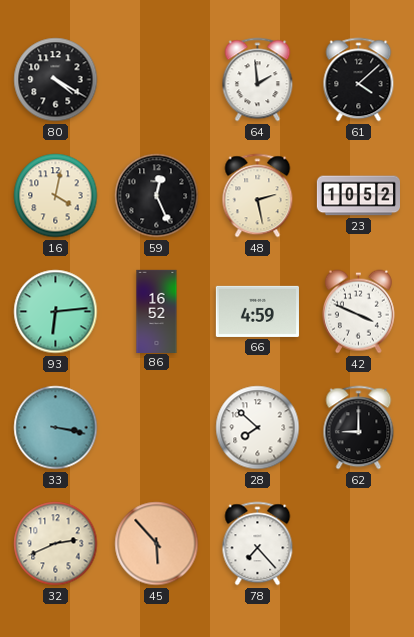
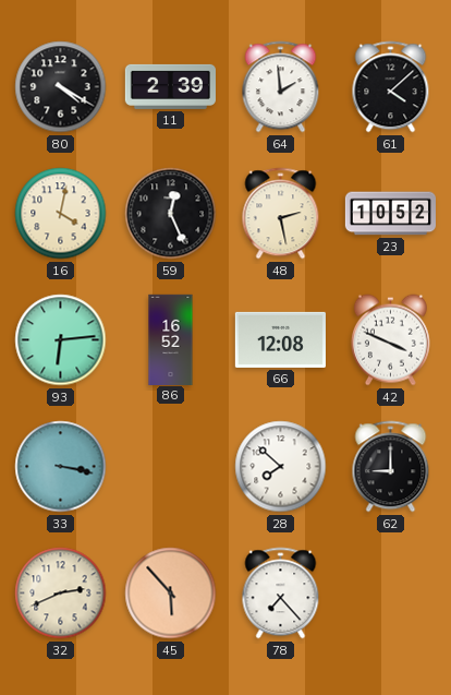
11: none -> 2:39 (170, 86)
66: 4:59 -> 12:08 (280, 339)
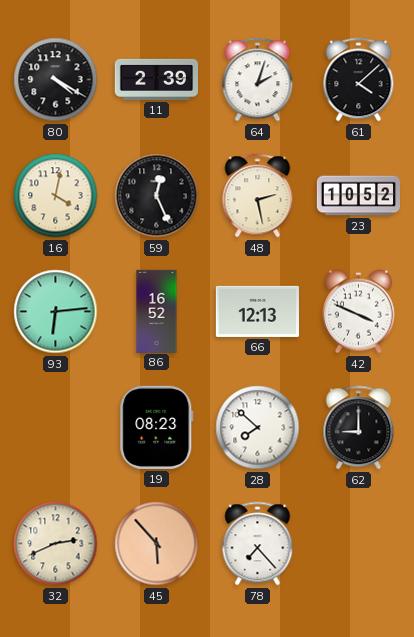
64: 1:59 -> 2:03 (258, 80)
66: 12:08 -> 12:13 (257, 311)
33: 3:17 -> none (61, 467)
19: none -> 08:23 (157, 427)
